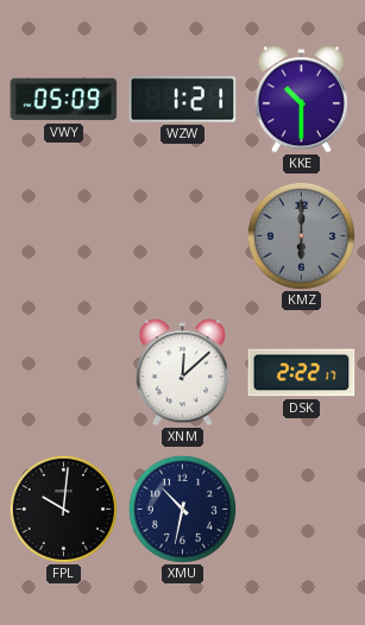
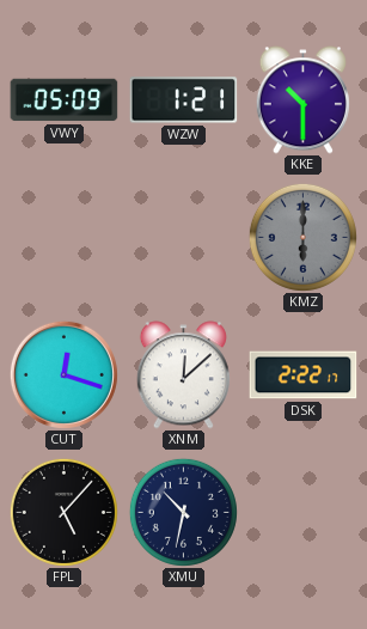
CUT: none -> 12:18 (63, 374)
FPL: 10:01 -> 5:07 (63, 512)
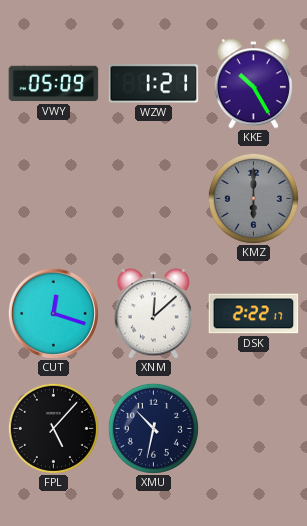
KKE: 10:30 -> 10:25 (253, 84)
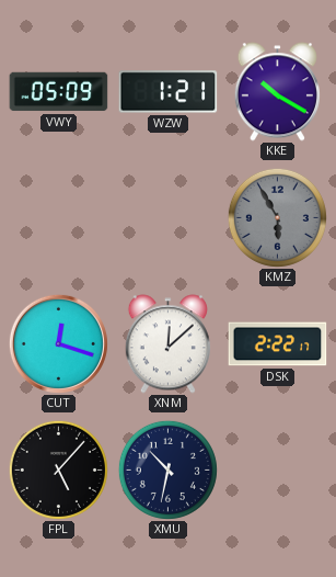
KKE: 10:25 -> 10:20 (277, 92)
KMZ: 6:00 -> 5:55 (277, 217)
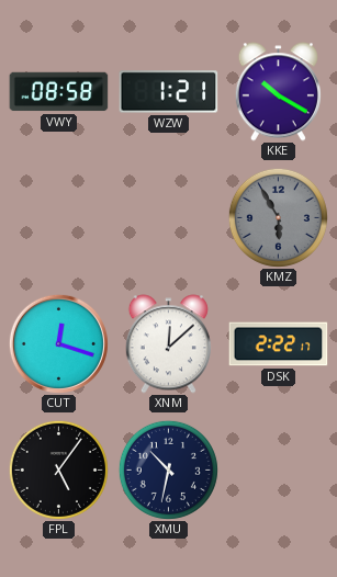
VWY: 05:09 -> 08:58 (59, 92)
FPL: 5:07 -> 5:06 (58, 469)
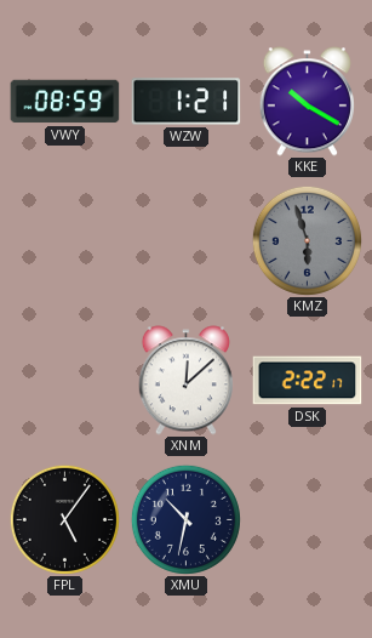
VWY: 08:58 -> 08:59 (65, 102)
KMZ: 5:55 -> 5:57 (307, 240)
CUT: 12:18 -> none (58, 343)
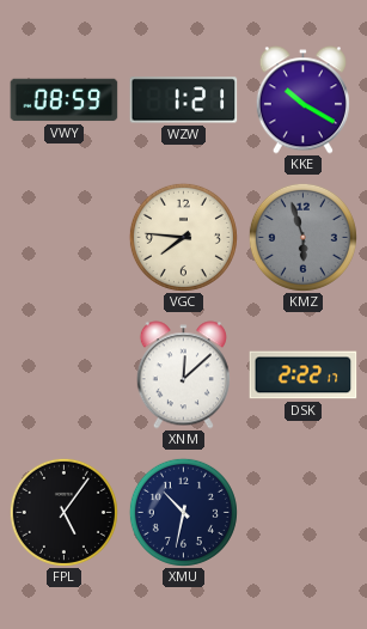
VGC: none -> 7:46 (183, 237)
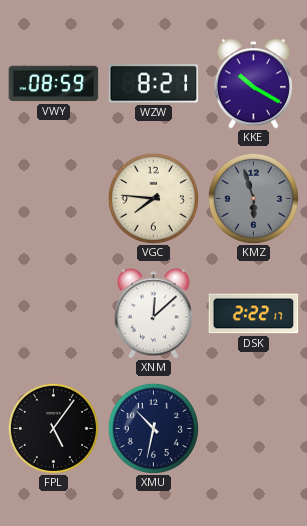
WZW: 1:21 -> 8:21 (154, 84)
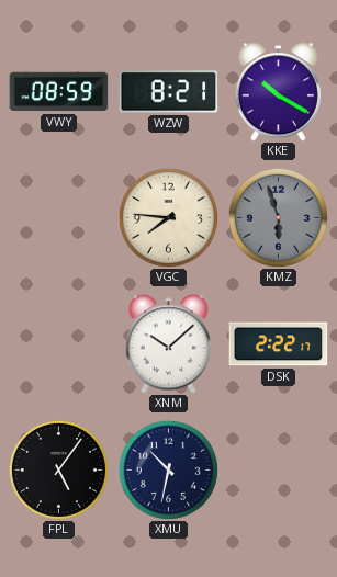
XNM: 12:08 -> 10:08 (168, 344)
